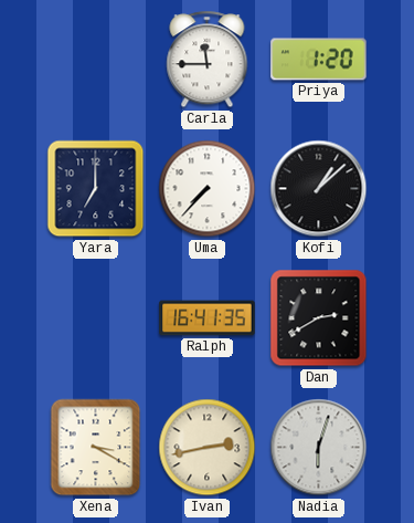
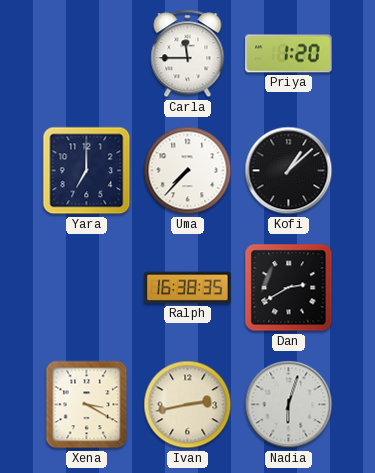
Ralph: 16:41 -> 16:38 (188, 288)
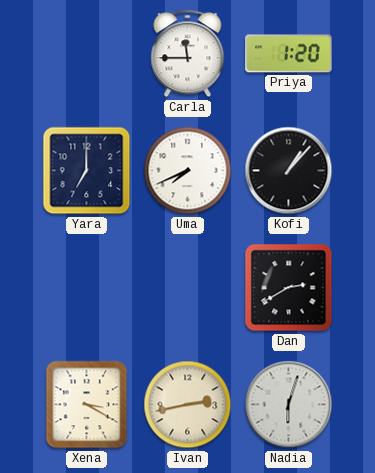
Uma: 7:37 -> 7:41 (188, 171)
Kofi: 1:08 -> 1:07 (289, 171)
Ralph: 16:38 -> none (188, 288)
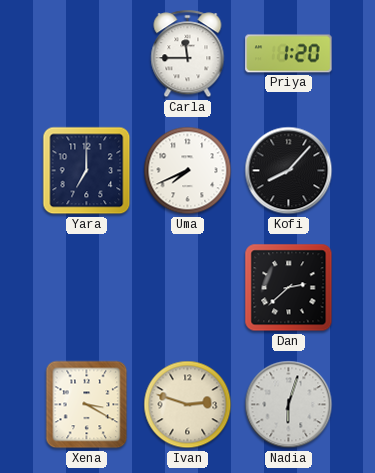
Kofi: 1:07 -> 8:07 (289, 171)
Dan: 2:40 -> 2:38 (289, 288)
Ivan: 2:43 -> 2:48 (188, 405)
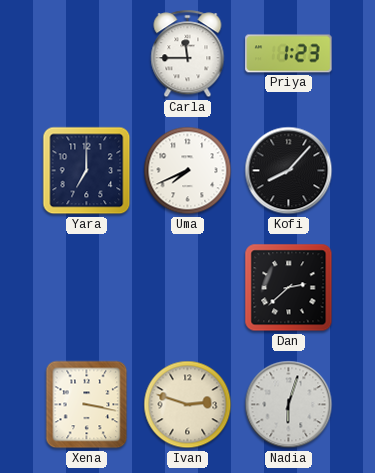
Priya: 1:20 -> 1:23 (289, 54)
Xena: 3:20 -> 3:17 (87, 405)
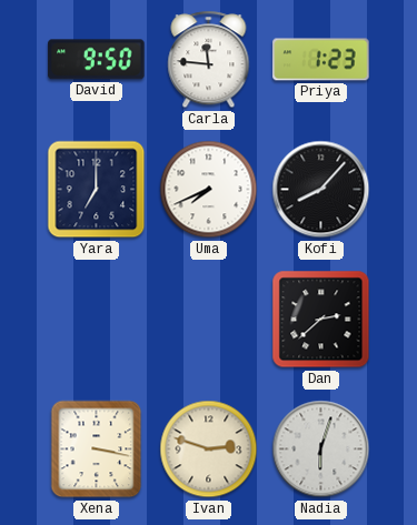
David: none -> 9:50 (97, 60)
Carla: 11:45 -> 11:46 (209, 60)
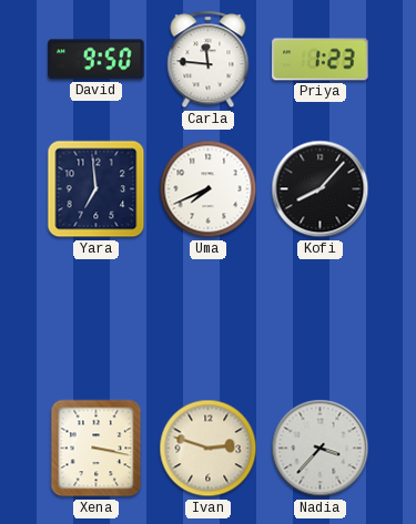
Yara: 7:00 -> 6:59 (97, 189)
Dan: 2:38 -> none (321, 320)
Nadia: 6:03 -> 3:37 (321, 449)
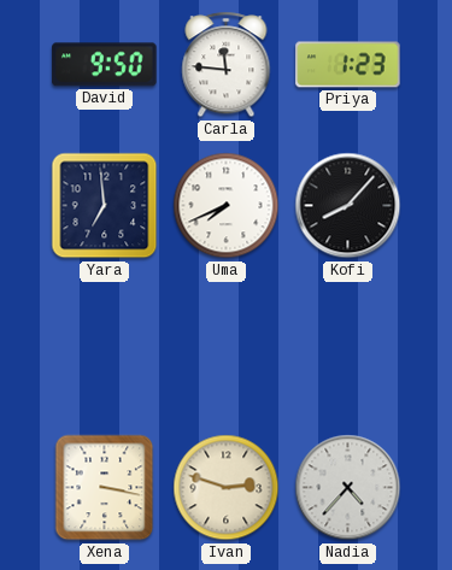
Nadia: 3:37 -> 4:37 (348, 488)
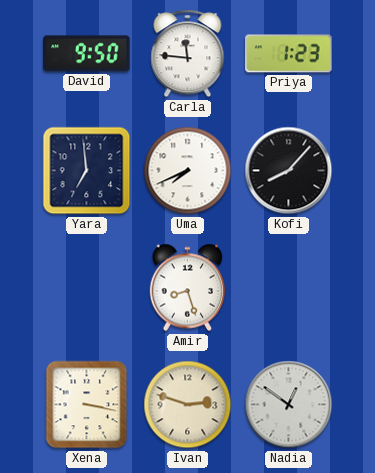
Amir: none -> 8:27 (188, 288)
Nadia: 4:37 -> 12:51 (289, 405)
